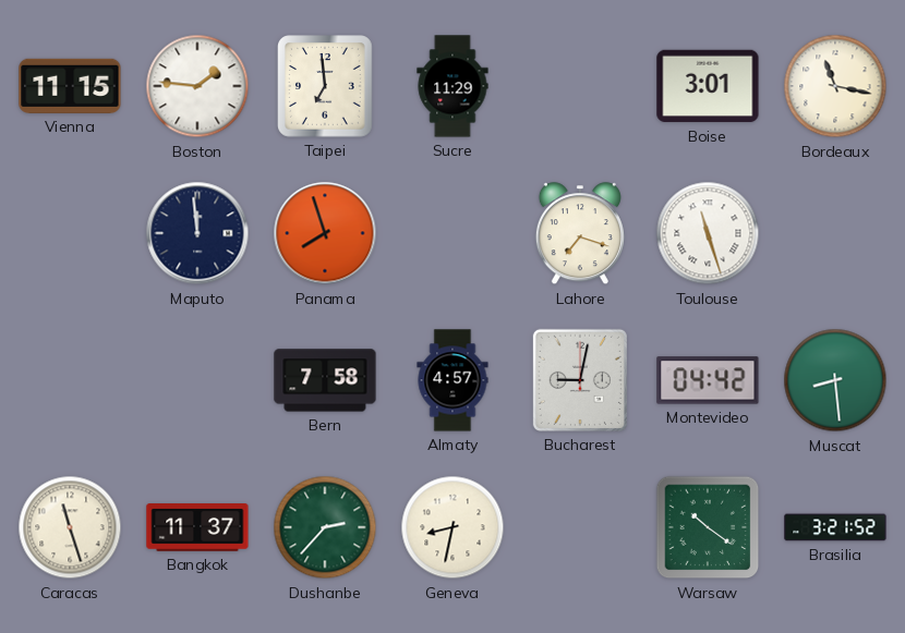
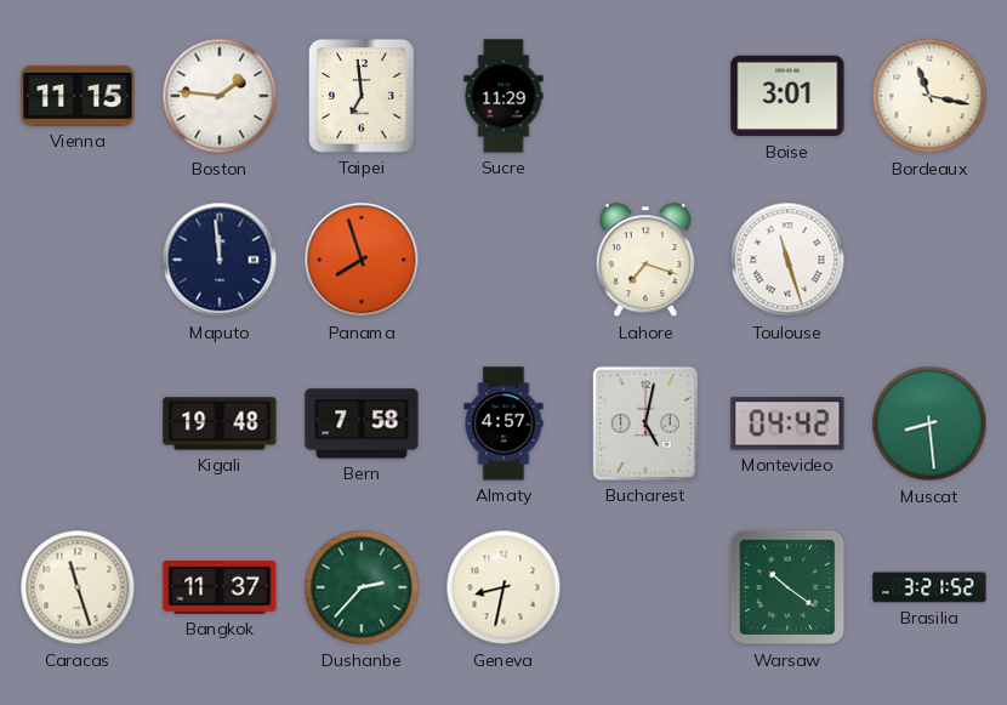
Kigali: none -> 19:48 (220, 423)
Bucharest: 9:02 -> 5:02 (645, 423)
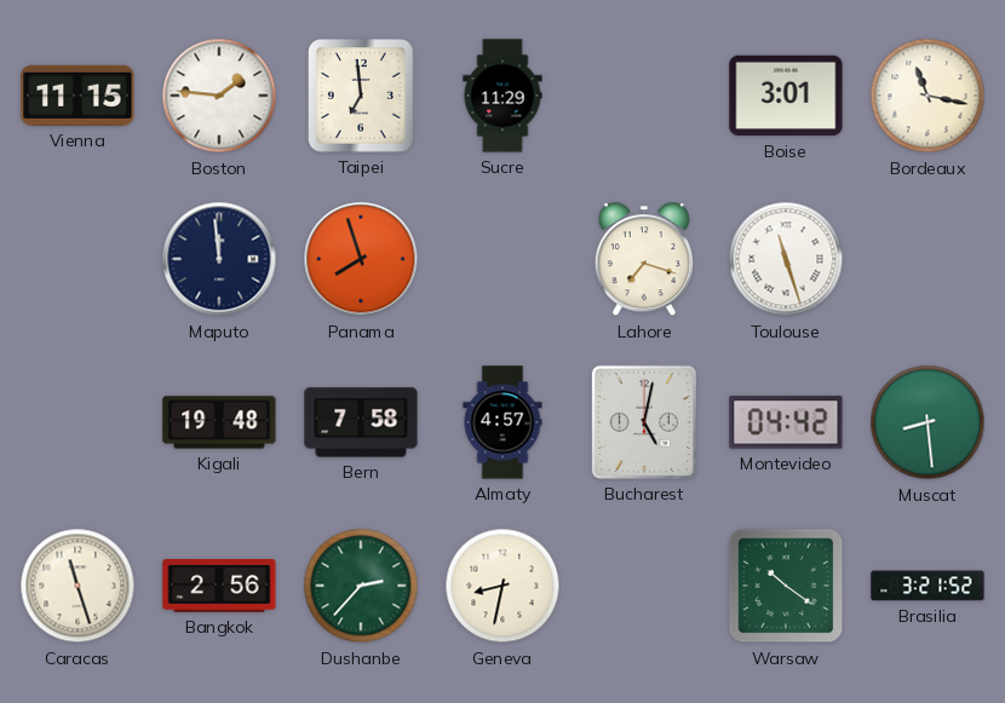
Bangkok: 11:37 -> 2:56 (219, 587)
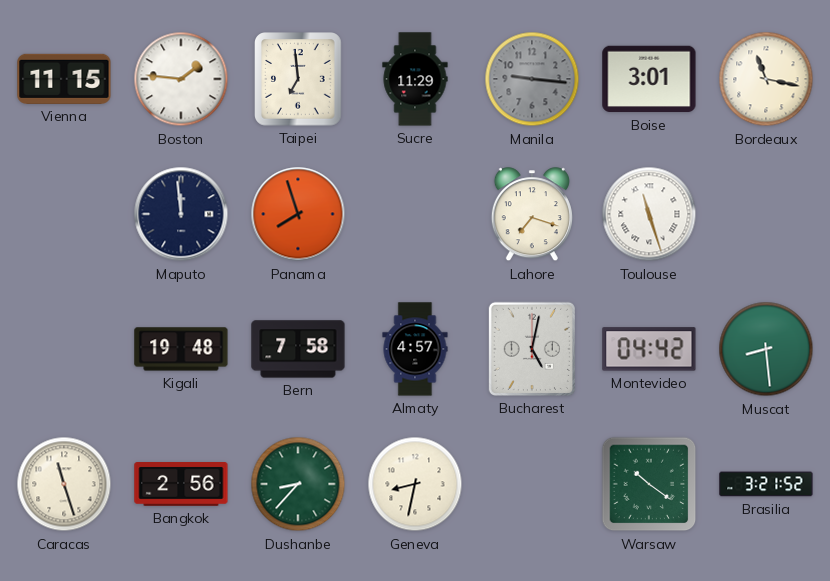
Manila: none -> 9:16 (532, 79)
Dushanbe: 2:37 -> 8:37 (298, 484)
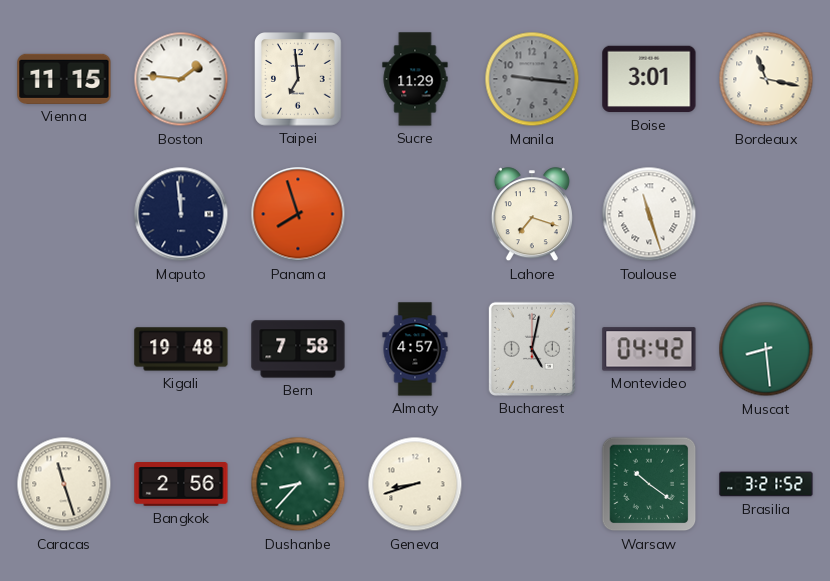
Geneva: 8:32 -> 8:42 (415, 484)
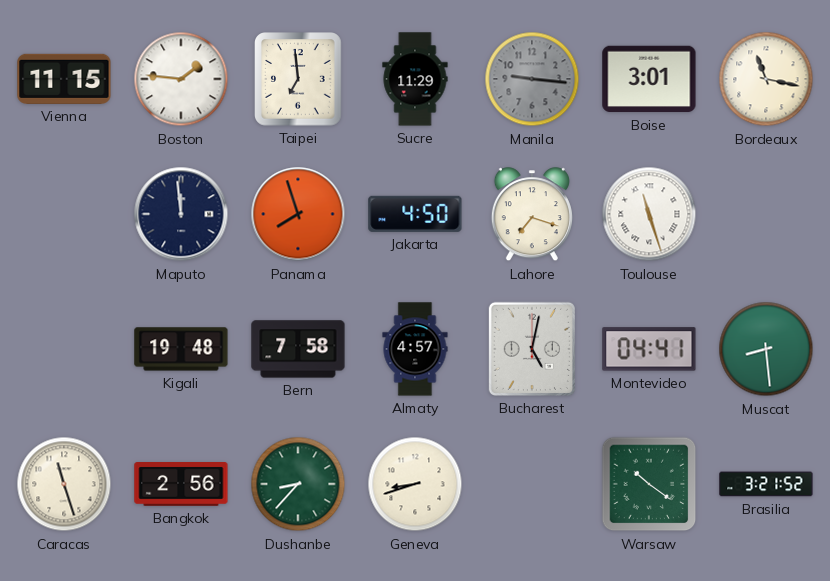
Jakarta: none -> 4:50 (415, 214)
Montevideo: 04:42 -> 04:41 (649, 349)
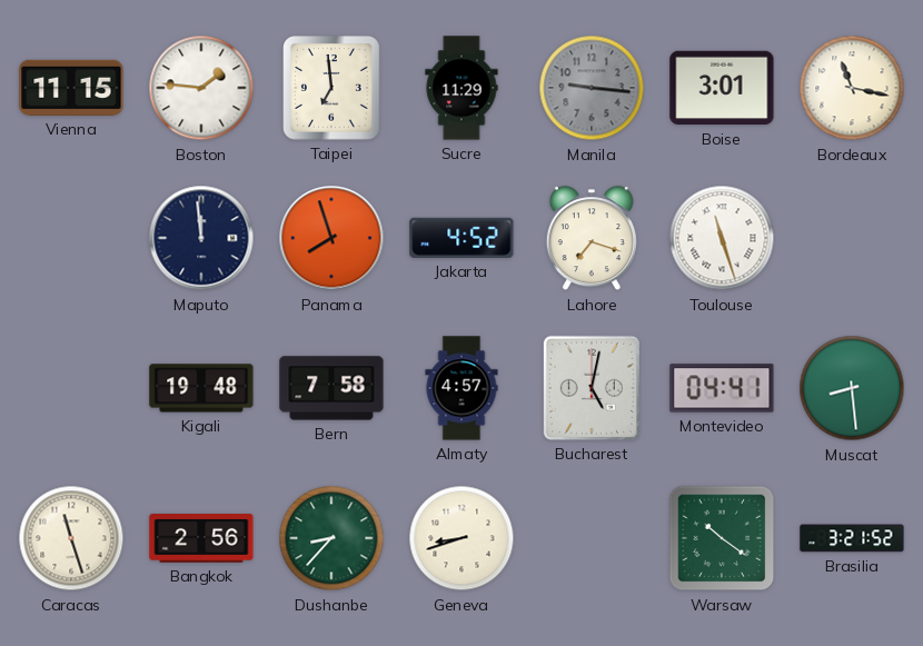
Jakarta: 4:50 -> 4:52 (461, 238)
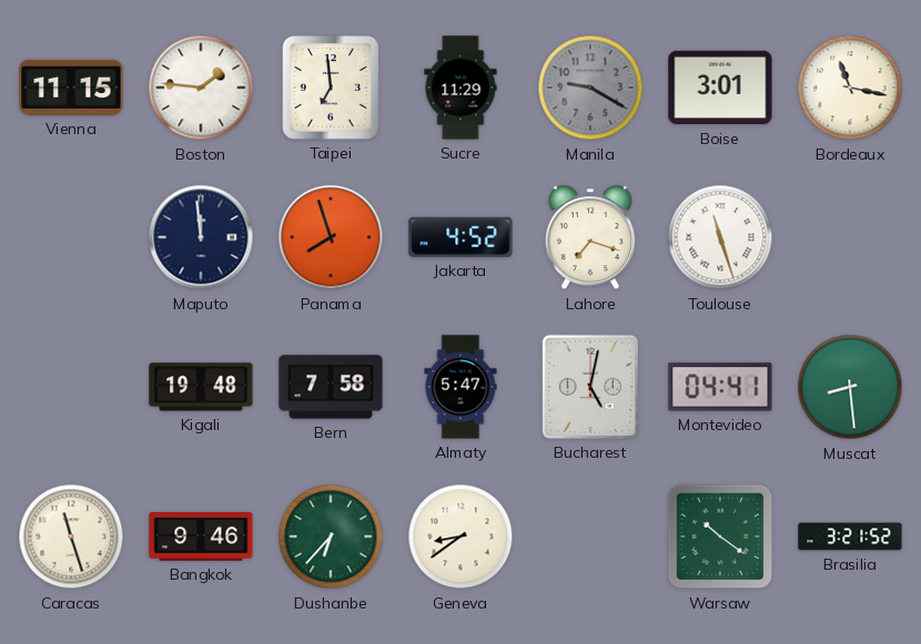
Manila: 9:16 -> 9:20 (590, 88)
Almaty: 4:57 -> 5:47 (460, 387)
Bangkok: 2:56 -> 9:46 (201, 538)
Dushanbe: 8:37 -> 6:37 (331, 536)
Geneva: 8:42 -> 8:39 (460, 536)
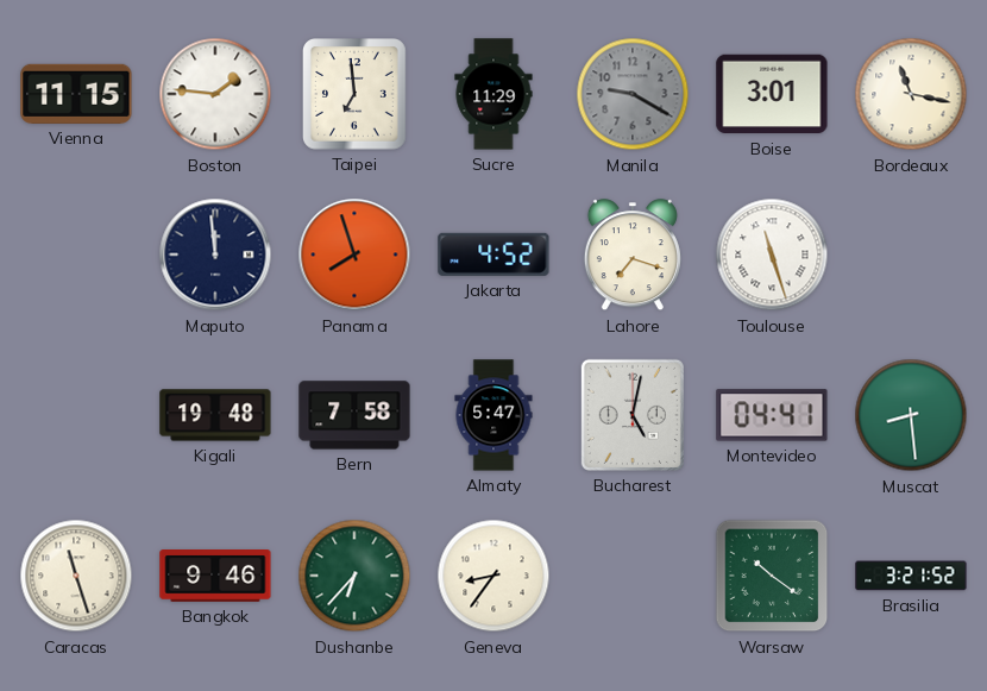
Geneva: 8:39 -> 8:36 (493, 576)
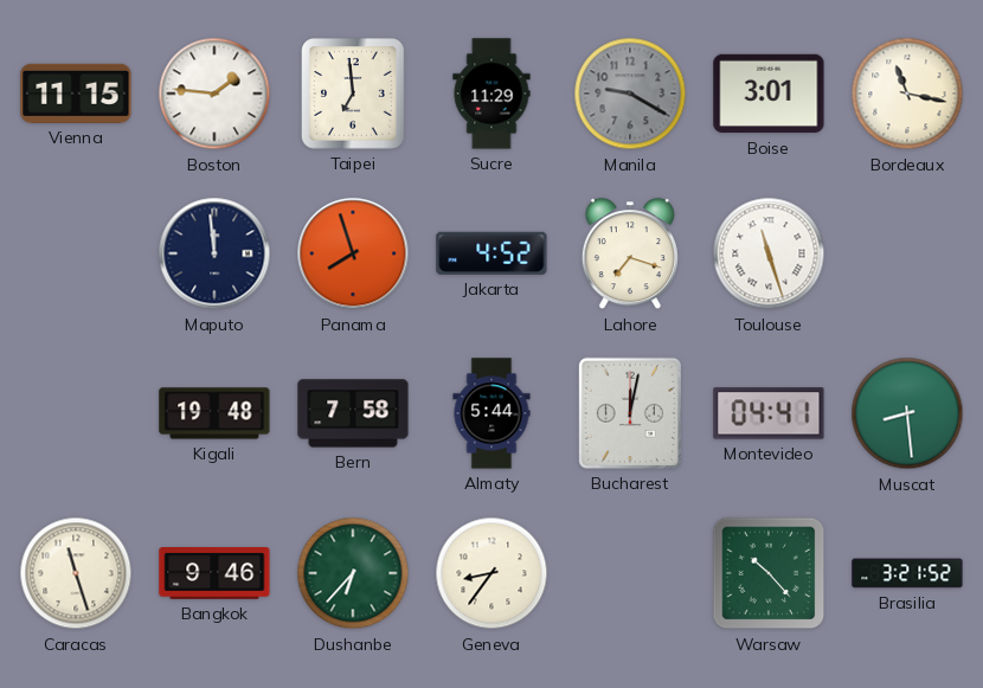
Almaty: 5:47 -> 5:44 (491, 413)
Bucharest: 5:02 -> 12:02 (630, 413)
Warsaw: 10:21 -> 10:23 (769, 573)
